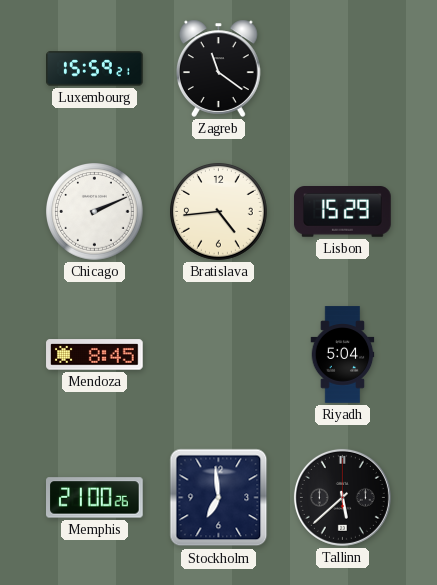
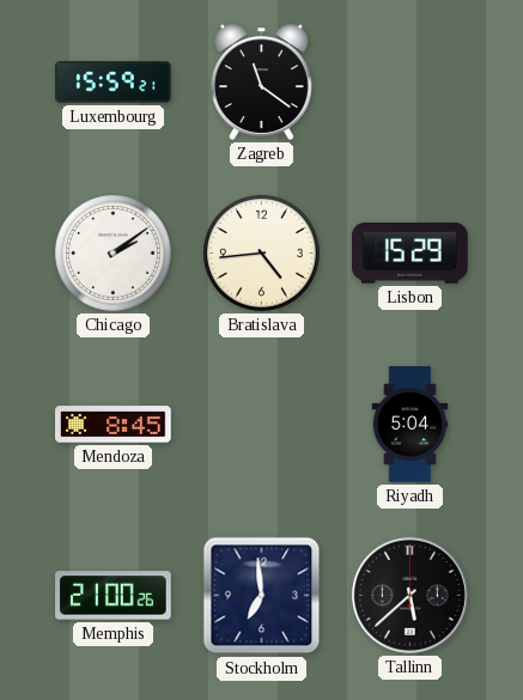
Chicago: 2:11 -> 2:09 (114, 254)
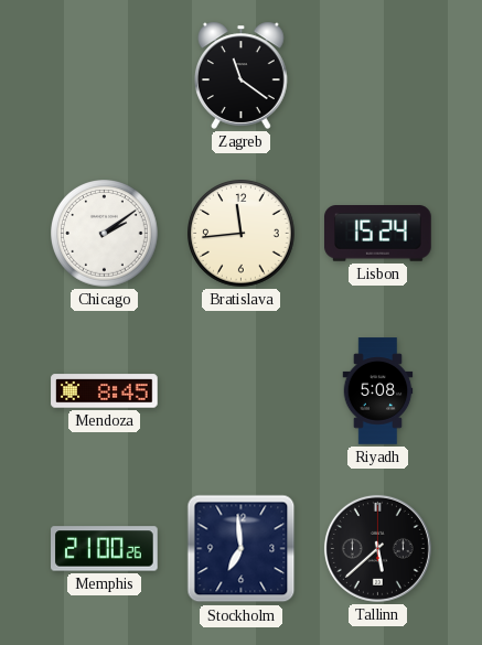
Luxembourg: 15:59 -> none (114, 83)
Bratislava: 4:44 -> 11:44 (242, 234)
Lisbon: 15:29 -> 15:24 (378, 234)
Riyadh: 5:04 -> 5:08 (378, 391)
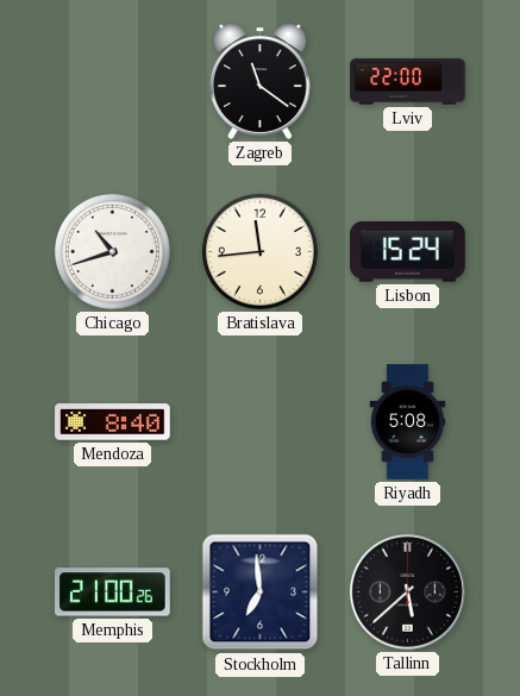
Lviv: none -> 22:00 (408, 82)
Chicago: 2:09 -> 10:42 (113, 252)
Mendoza: 8:45 -> 8:40 (113, 422)
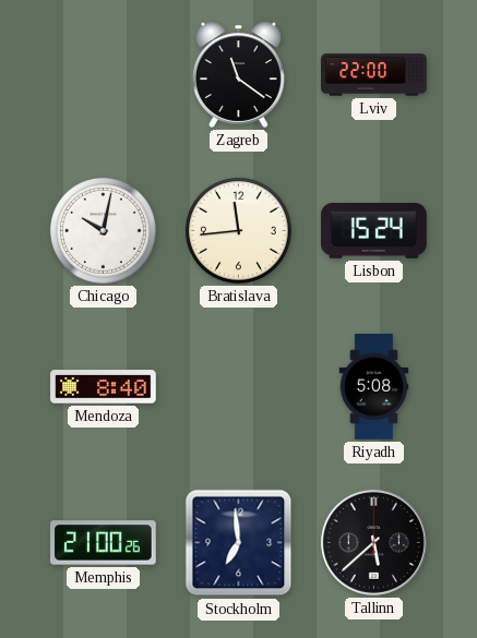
Chicago: 10:42 -> 10:02 (104, 231)
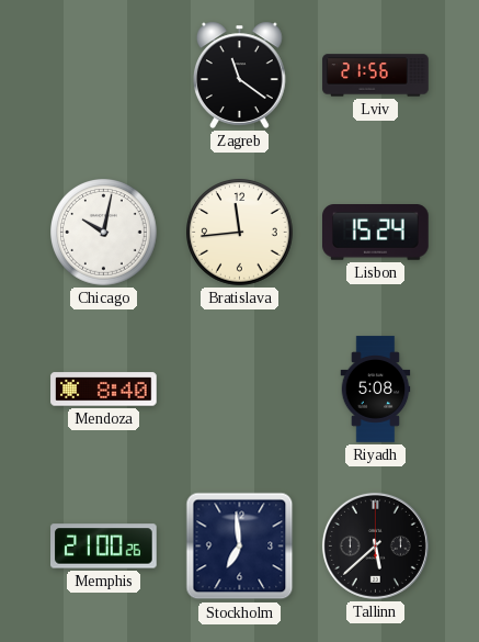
Lviv: 22:00 -> 21:56 (376, 76)
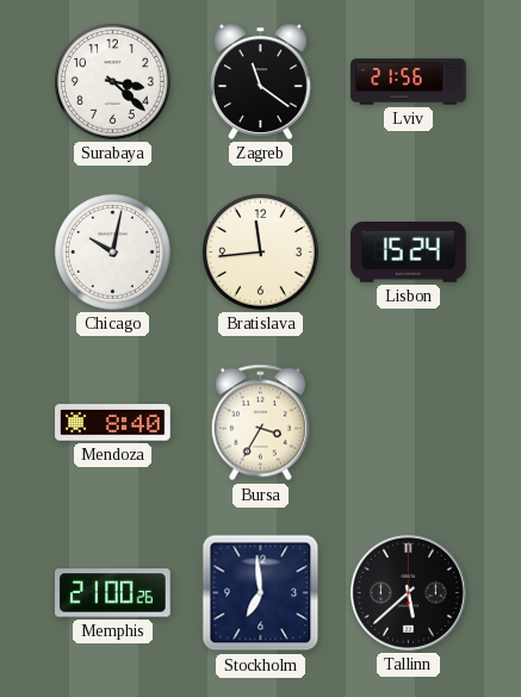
Surabaya: none -> 3:22 (113, 82)
Bursa: none -> 3:35 (260, 423)
Riyadh: 5:08 -> none (376, 390)
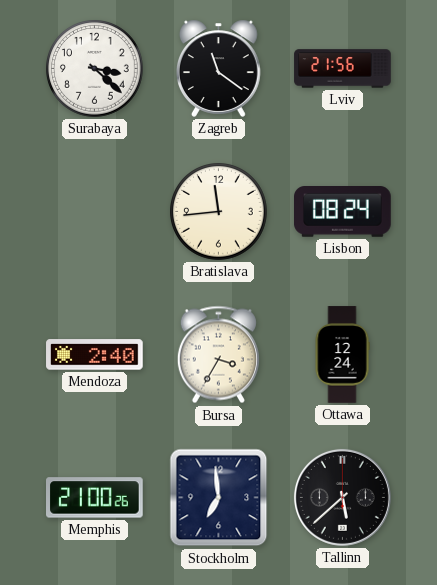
Chicago: 10:02 -> none (113, 253)
Lisbon: 15:24 -> 08:24 (343, 212)
Mendoza: 8:40 -> 2:40 (95, 355)
Ottawa: none -> 12:24 (342, 355)
